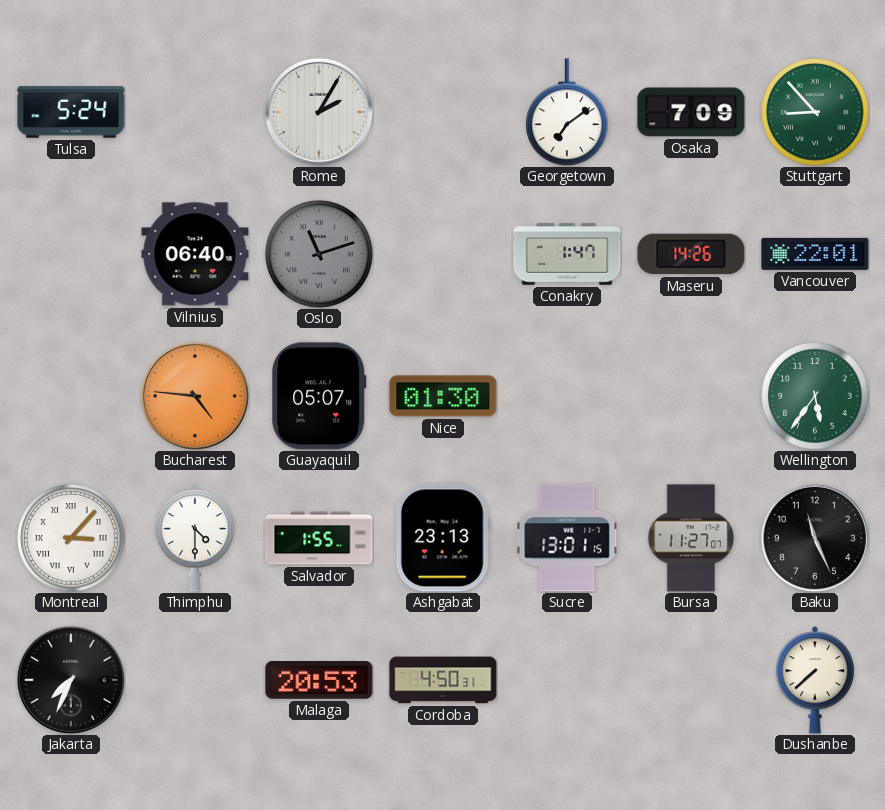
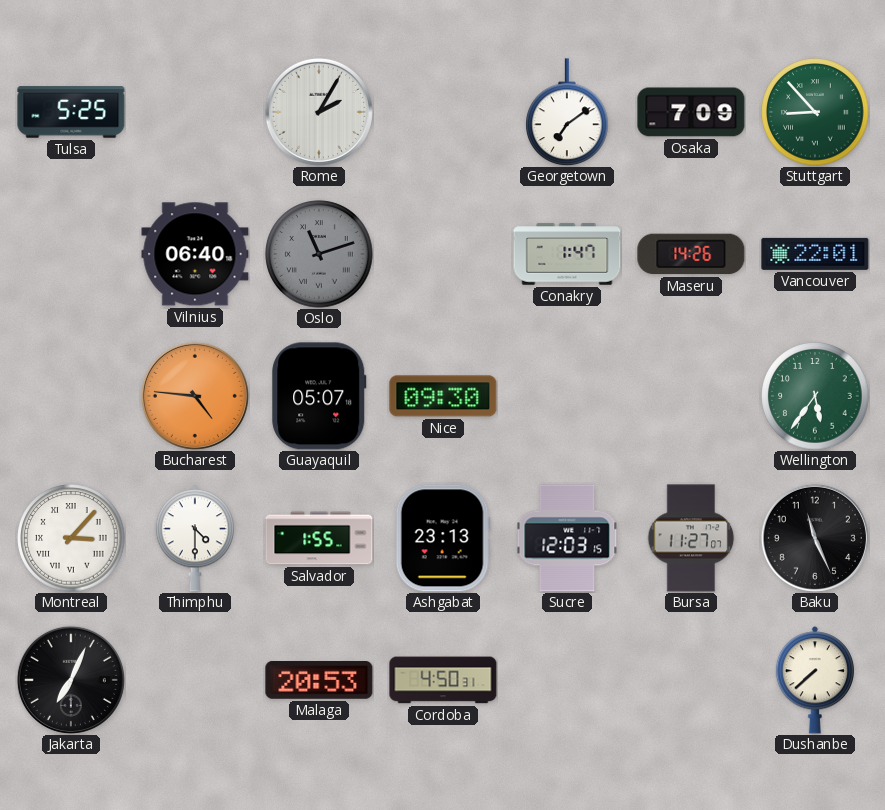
Tulsa: 5:24 -> 5:25 (71, 112)
Nice: 01:30 -> 09:30 (443, 396)
Sucre: 13:01 -> 12:03 (567, 538)
Jakarta: 7:34 -> 7:04 (71, 680)
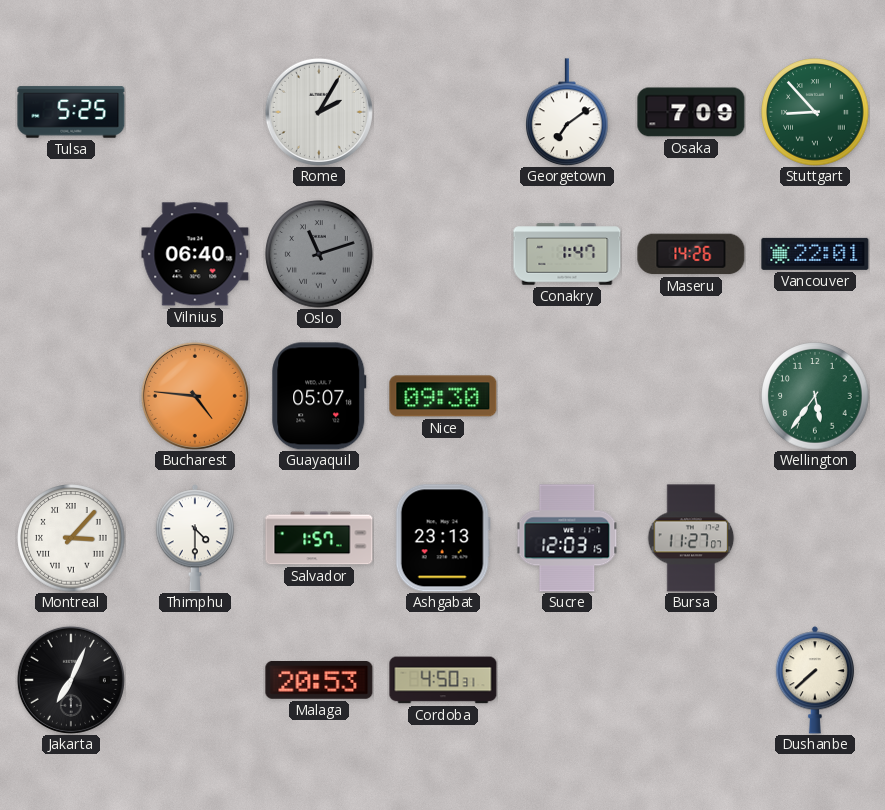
Salvador: 1:55 -> 1:57 (319, 538)
Baku: 11:26 -> none (815, 538)
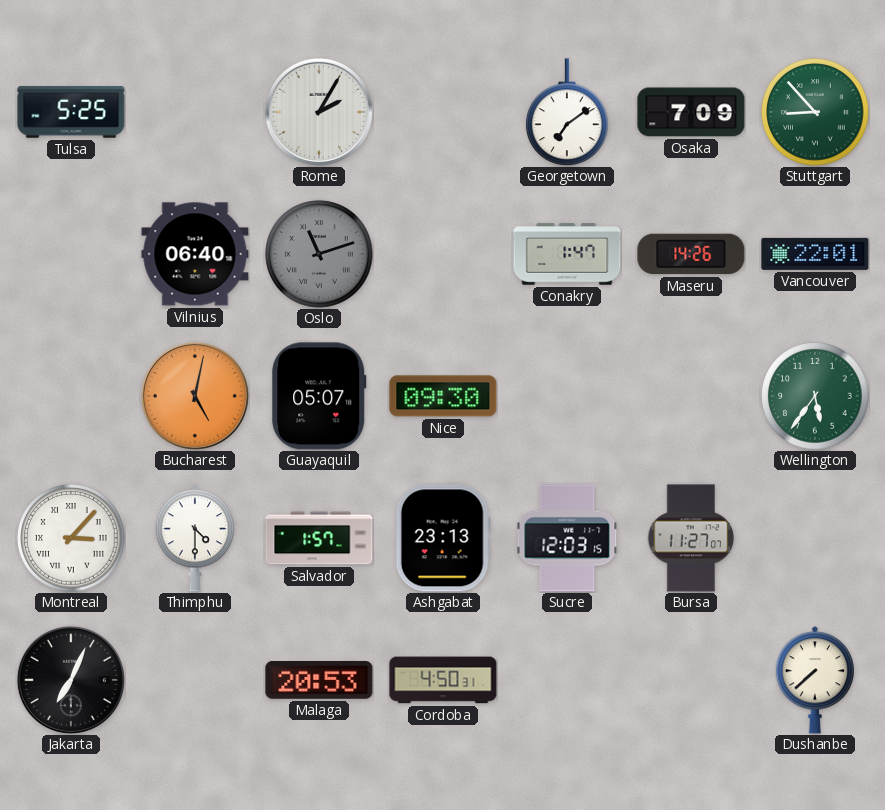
Bucharest: 4:46 -> 5:02 (195, 396)
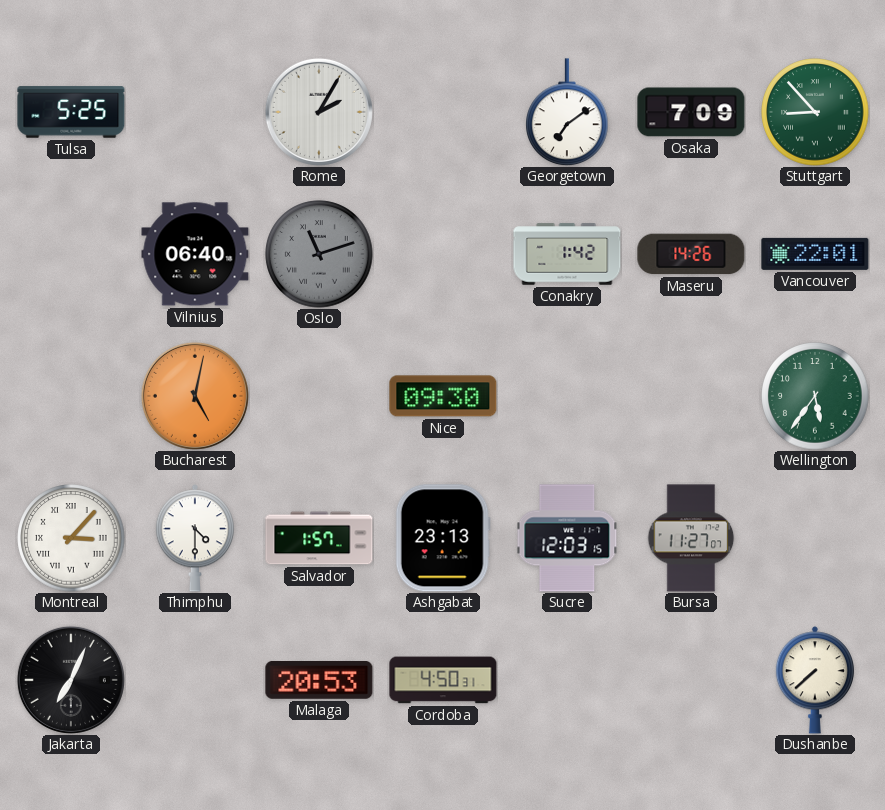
Conakry: 1:47 -> 1:42 (567, 254)
Guayaquil: 05:07 -> none (319, 396)
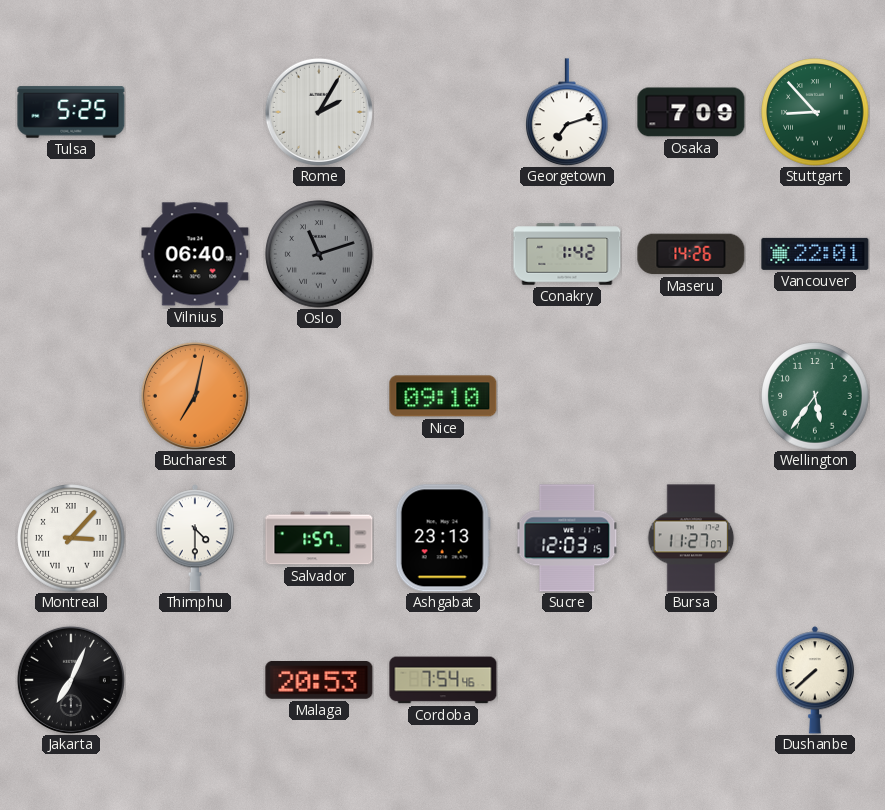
Georgetown: 7:09 -> 7:12 (567, 112)
Bucharest: 5:02 -> 7:02 (195, 396)
Nice: 09:30 -> 09:10 (443, 396)
Cordoba: 4:50 -> 7:54 (443, 680)
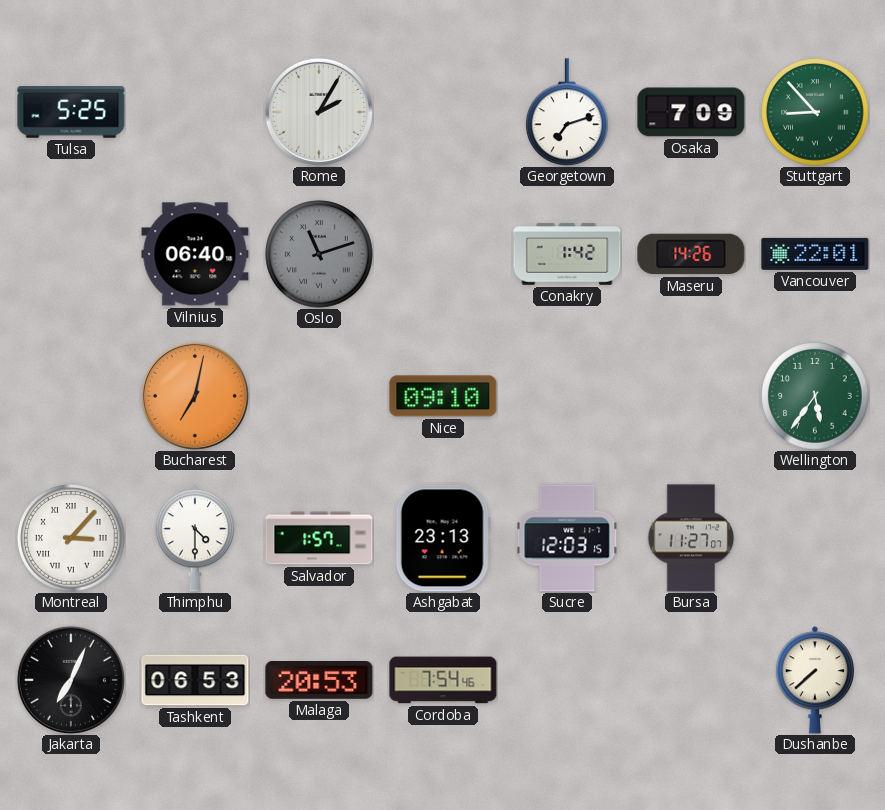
Tashkent: none -> 06:53 (195, 680)
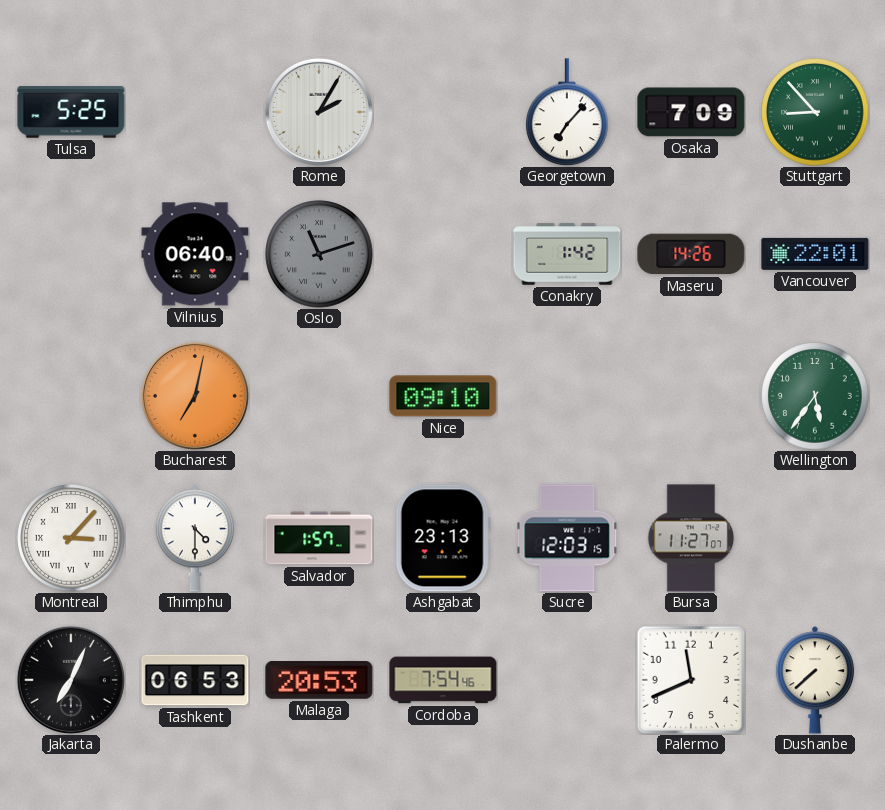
Georgetown: 7:12 -> 7:07 (567, 112)
Palermo: none -> 11:41 (691, 680)
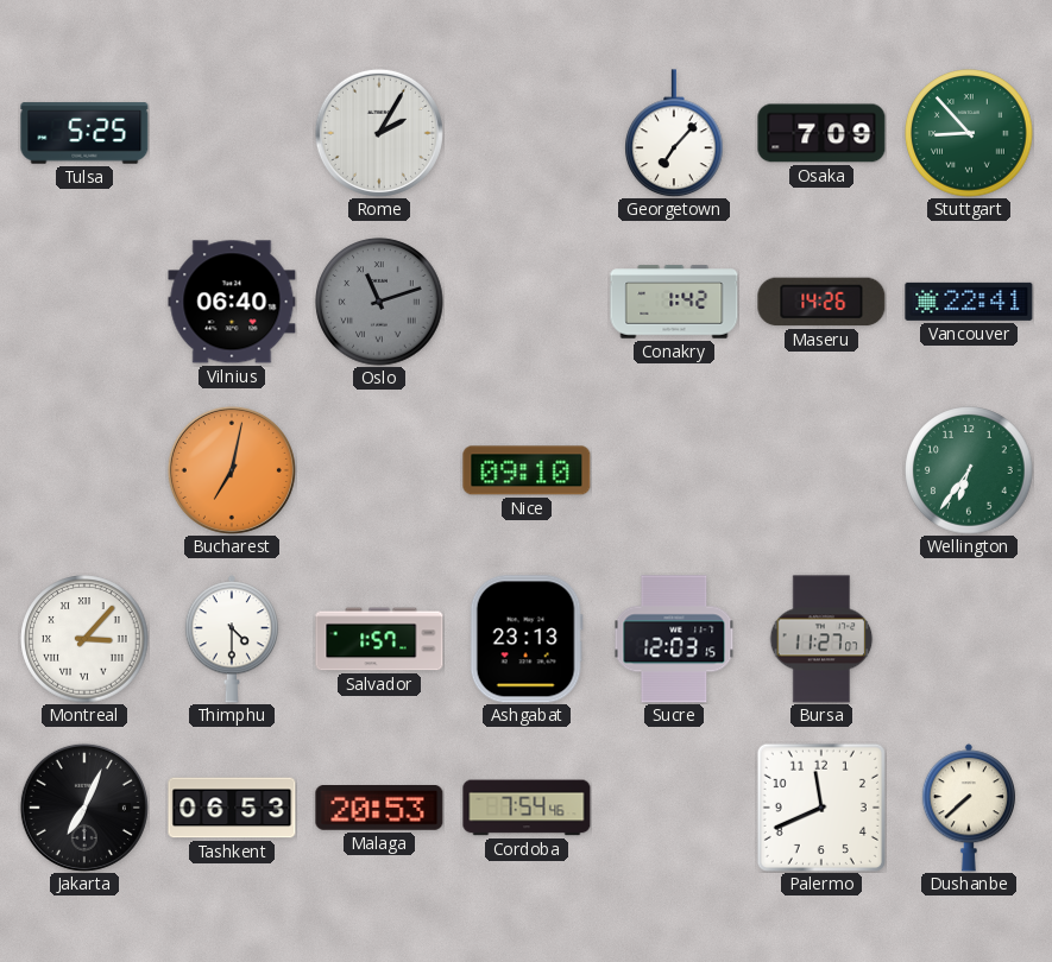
Vancouver: 22:01 -> 22:41 (969, 302)
Wellington: 5:36 -> 6:36 (969, 470)
